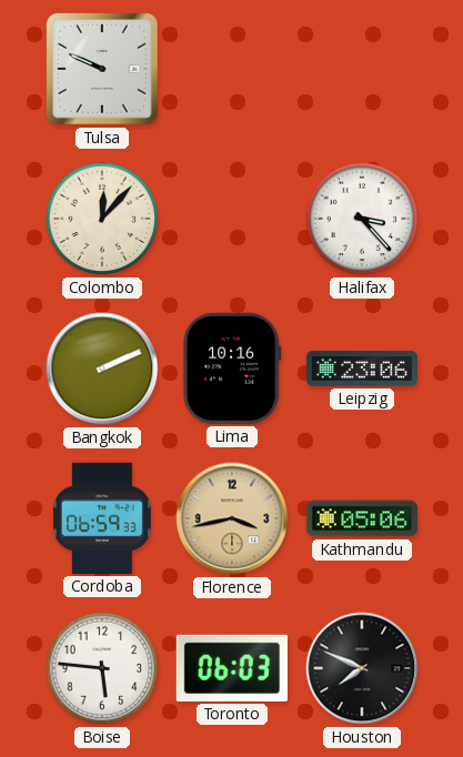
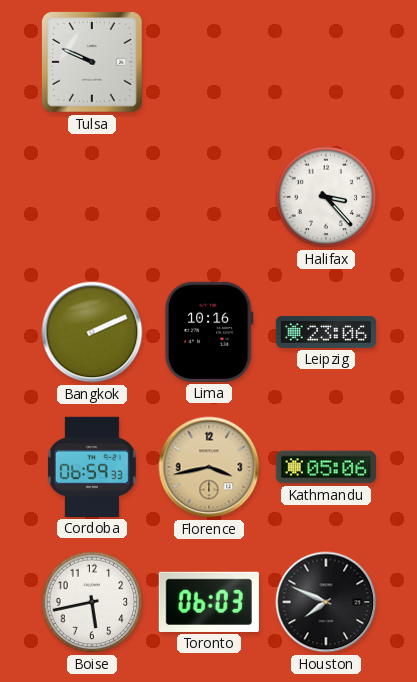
Colombo: 12:07 -> none (102, 219)
Boise: 5:46 -> 5:43 (92, 602)
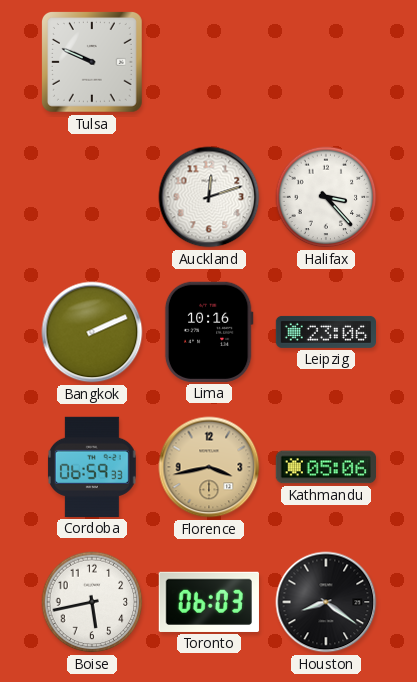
Auckland: none -> 12:12 (209, 197)
Houston: 7:49 -> 8:21 (326, 602)
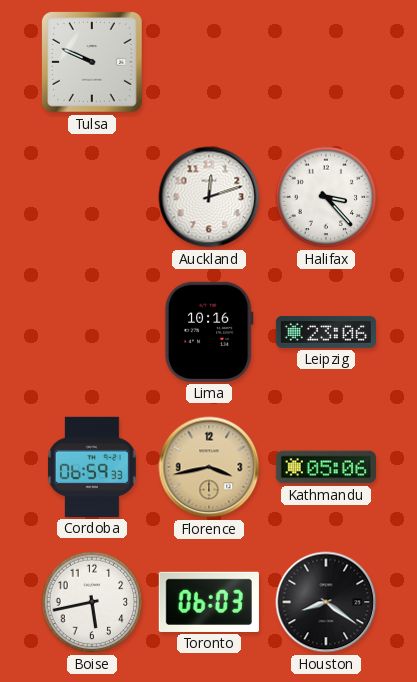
Bangkok: 2:11 -> none (92, 332)
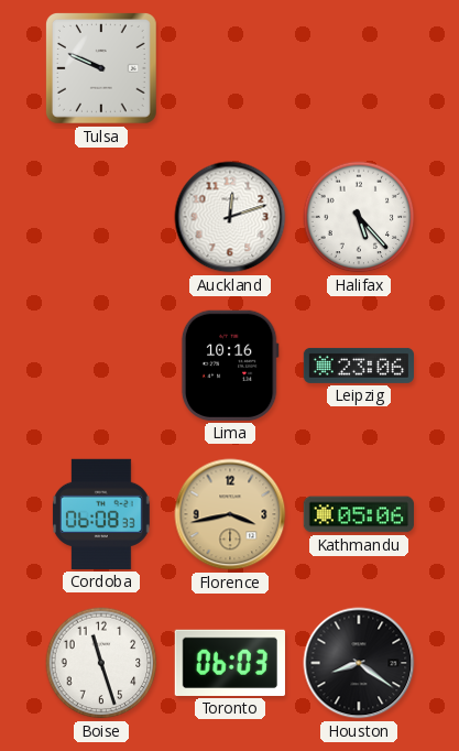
Halifax: 3:23 -> 5:23 (359, 217)
Cordoba: 06:59 -> 06:08 (101, 514)
Boise: 5:43 -> 11:27 (101, 663)
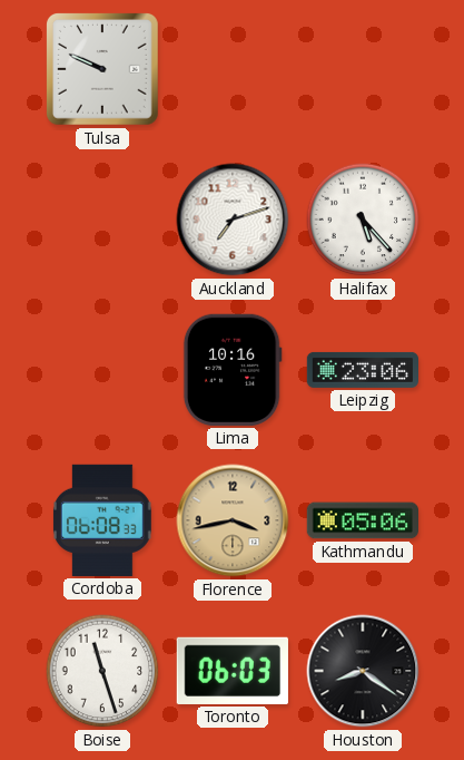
Auckland: 12:12 -> 7:12 (233, 220)
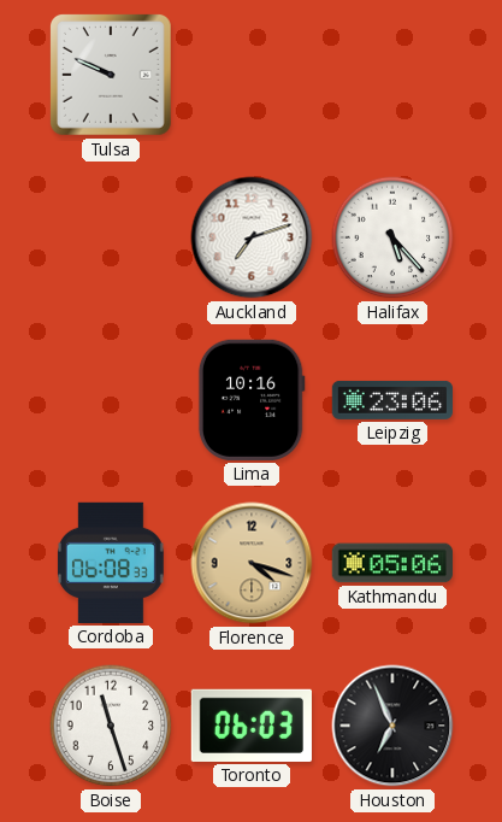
Florence: 3:43 -> 4:18 (252, 563)
Houston: 8:21 -> 6:56 (392, 726)
